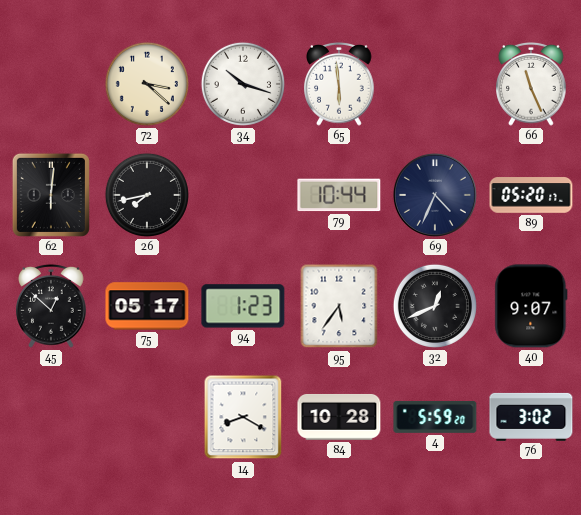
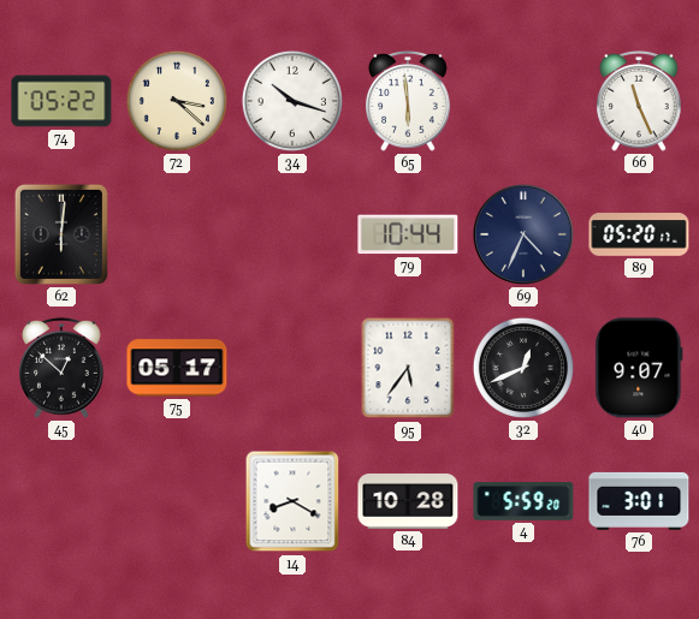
74: none -> 05:22 (61, 101)
26: 7:43 -> none (147, 195)
94: 1:23 -> none (243, 306)
76: 3:02 -> 3:01 (639, 501)
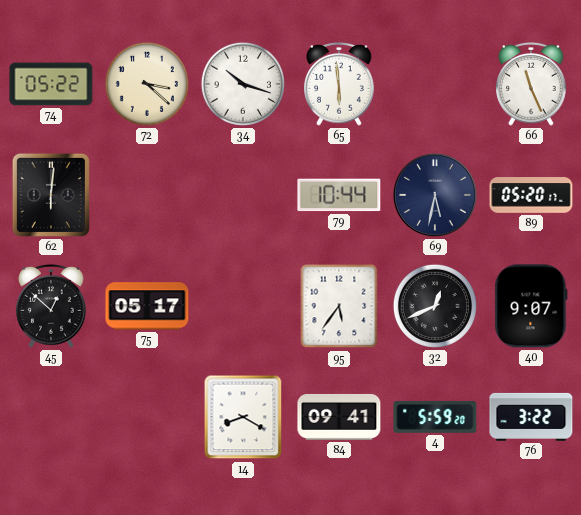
69: 4:34 -> 5:32 (435, 195)
84: 10:28 -> 09:41 (339, 417)
76: 3:01 -> 3:22 (531, 417)
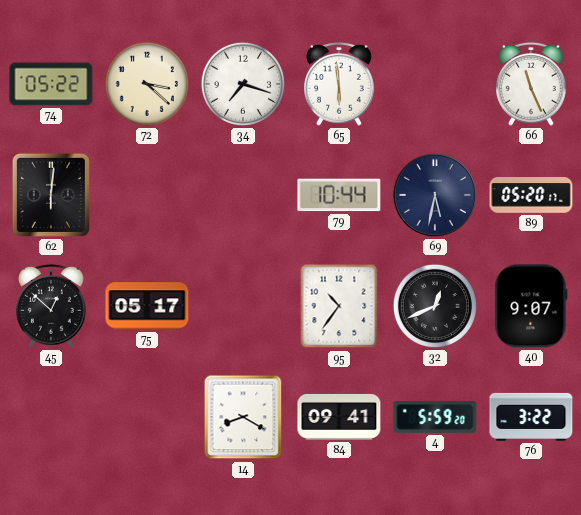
34: 10:18 -> 7:18 (243, 84)
95: 5:36 -> 10:36 (339, 306)
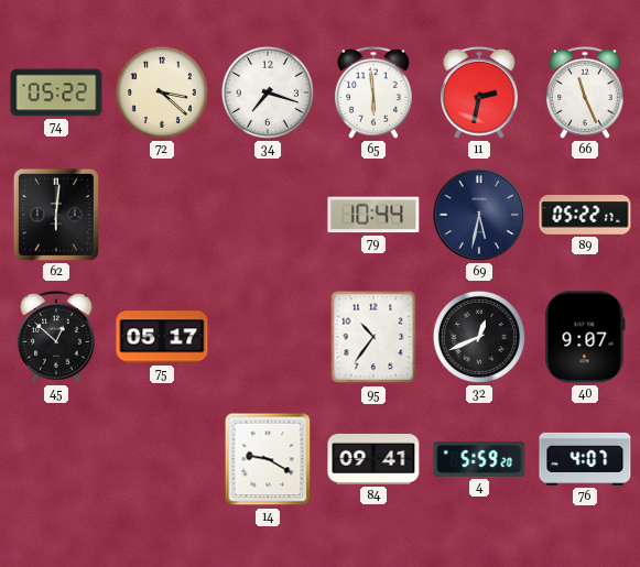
11: none -> 2:32 (479, 92)
89: 05:20 -> 05:22 (585, 215)
14: 8:20 -> 9:20 (268, 459)
76: 3:22 -> 4:07 (585, 459)
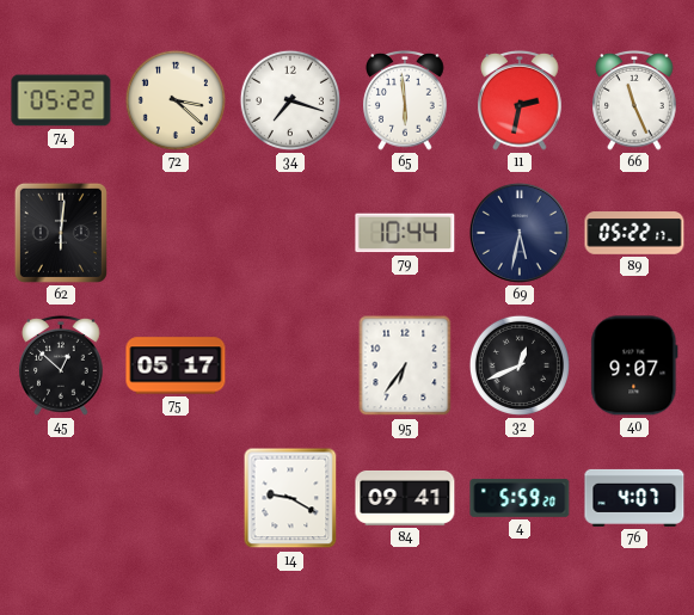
95: 10:36 -> 6:36 (405, 365)
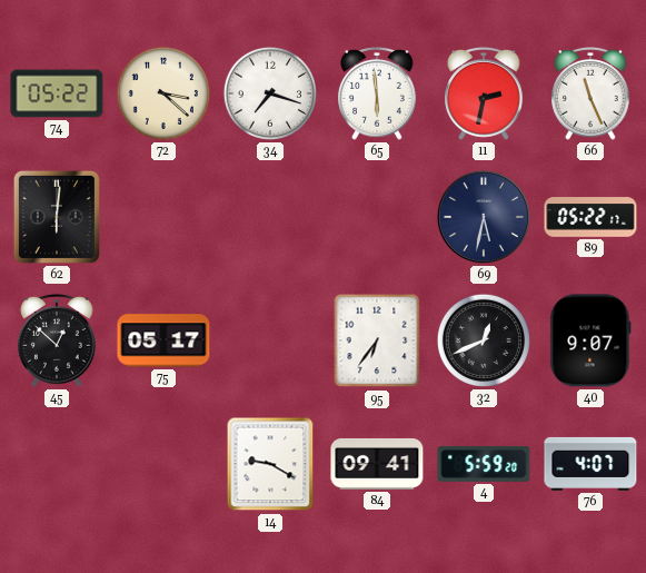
79: 10:44 -> none (405, 233)
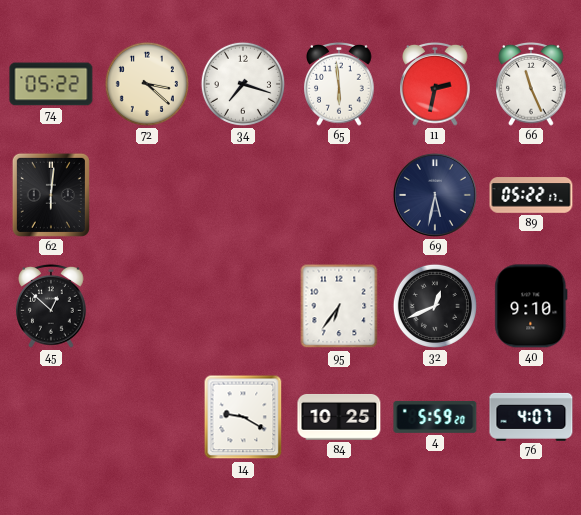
75: 05:17 -> none (163, 340)
40: 9:07 -> 9:10 (531, 306)
84: 09:41 -> 10:25 (339, 417)
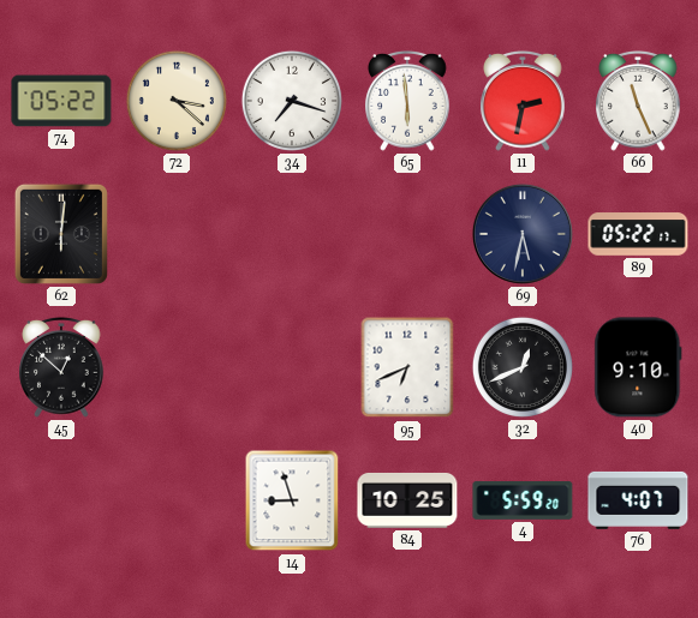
95: 6:36 -> 6:41 (407, 367)
14: 9:20 -> 8:57 (292, 500)
